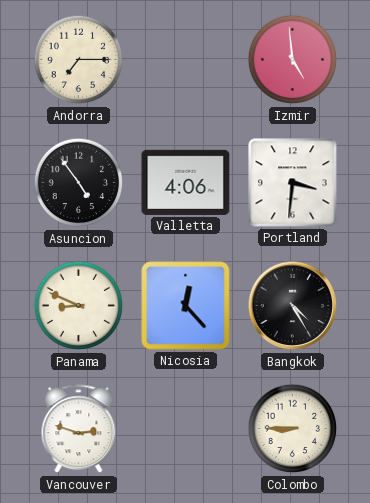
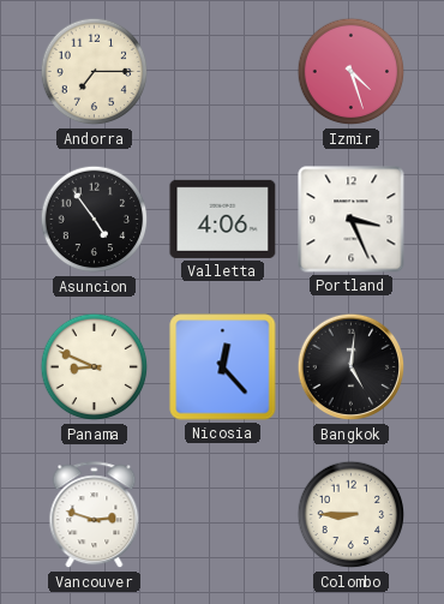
Izmir: 4:59 -> 4:27 (352, 72)
Portland: 3:31 -> 3:26 (352, 220)
Bangkok: 4:25 -> 5:01 (352, 367)
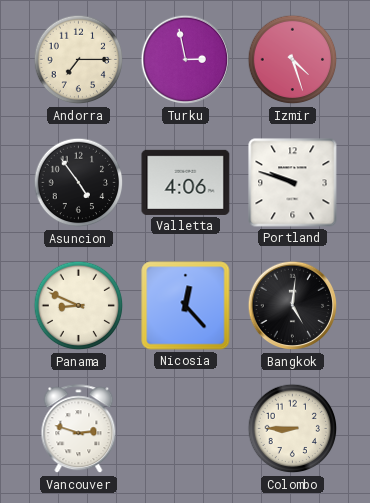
Turku: none -> 2:58 (186, 60)
Portland: 3:26 -> 9:48 (293, 183)
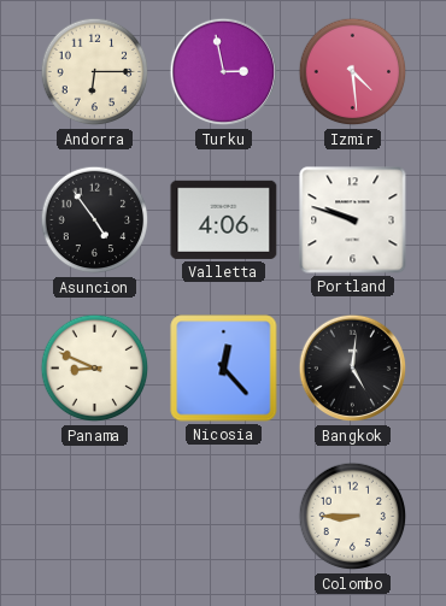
Andorra: 7:15 -> 6:15 (95, 72)
Izmir: 4:27 -> 4:29 (353, 72)
Vancouver: 2:48 -> none (79, 429)
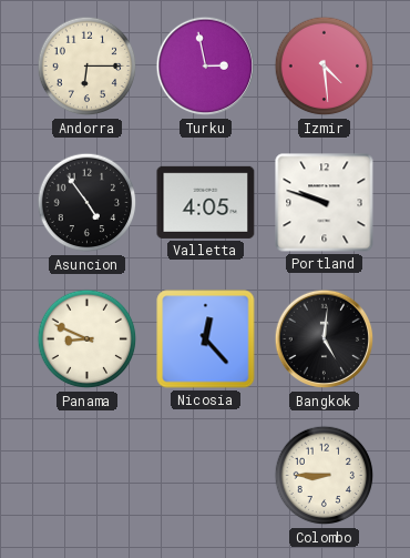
Valletta: 4:06 -> 4:05 (206, 202)
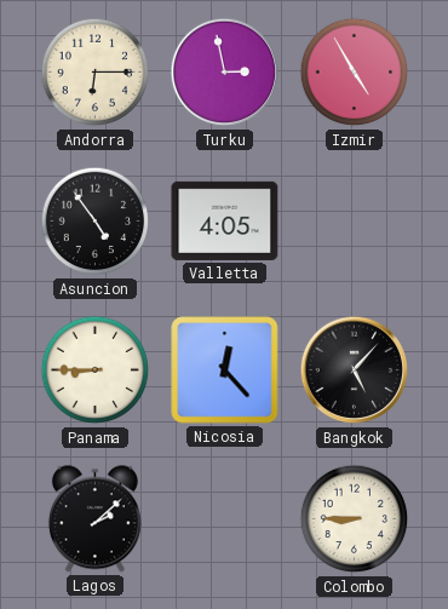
Izmir: 4:29 -> 4:55 (355, 73)
Portland: 9:48 -> none (325, 203)
Panama: 8:49 -> 8:45 (96, 370)
Bangkok: 5:01 -> 5:07 (355, 370)
Lagos: none -> 2:08 (94, 519)
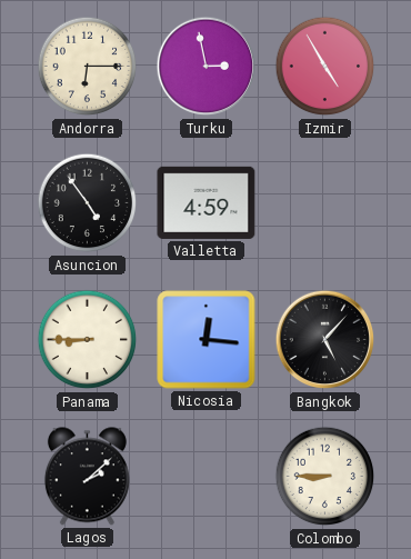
Valletta: 4:05 -> 4:59 (207, 202)
Nicosia: 12:23 -> 12:16 (207, 340)
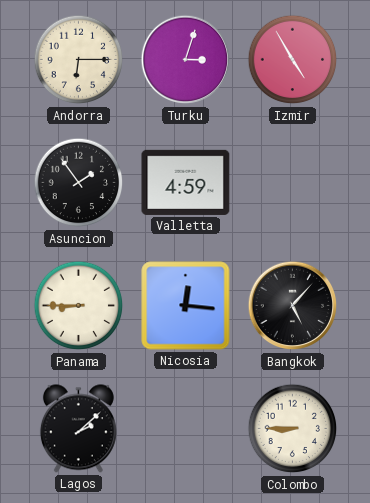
Turku: 2:58 -> 3:03 (186, 60)
Asuncion: 4:54 -> 1:54 (79, 183)
